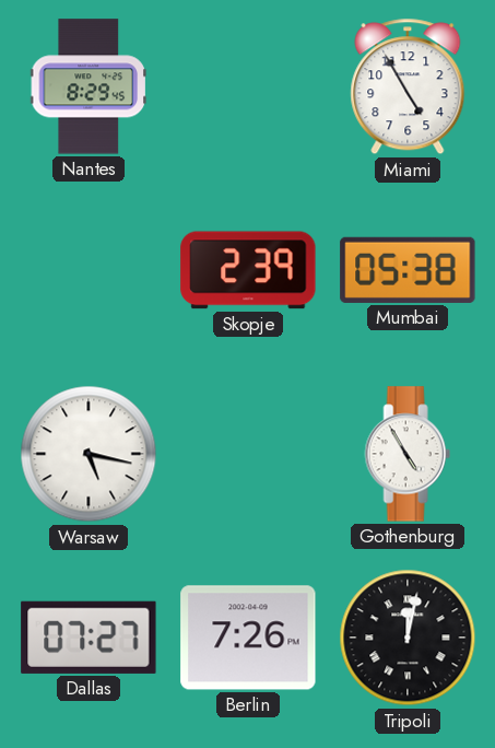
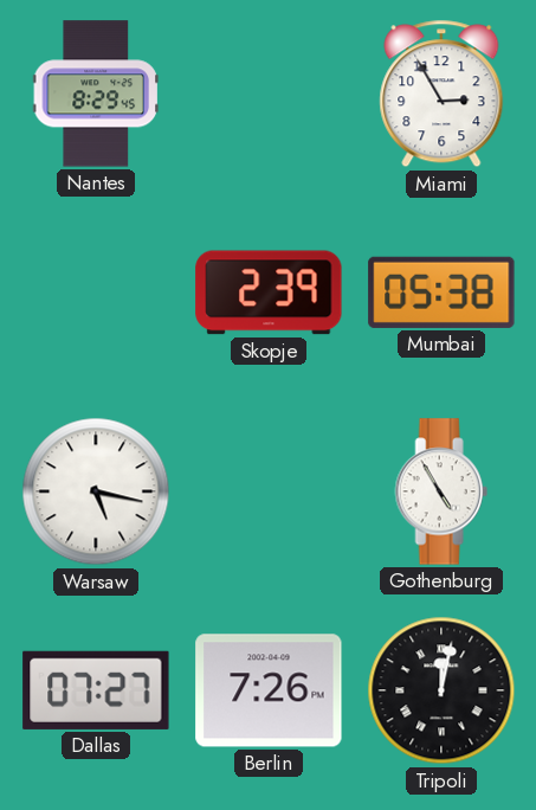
Miami: 4:55 -> 2:55 (441, 94)
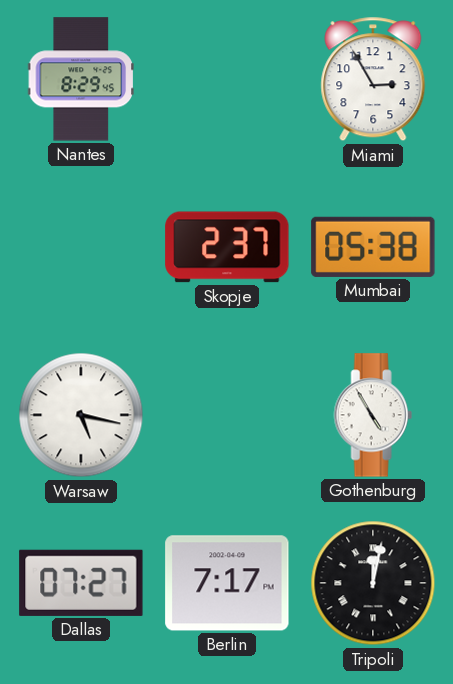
Skopje: 2:39 -> 2:37 (227, 247)
Berlin: 7:26 -> 7:17 (227, 583)
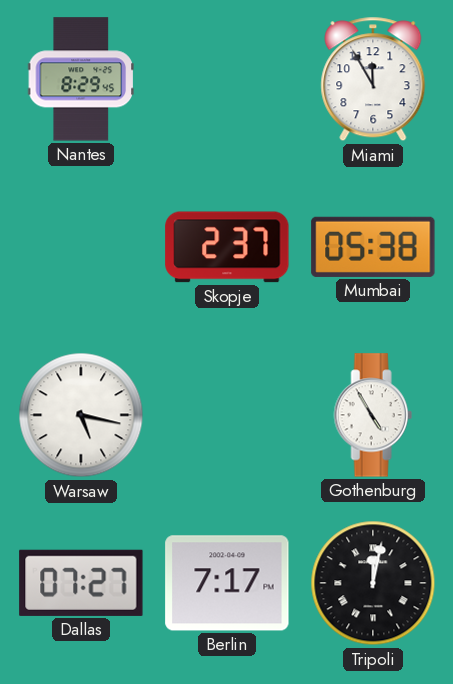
Miami: 2:55 -> 11:55 (373, 79)
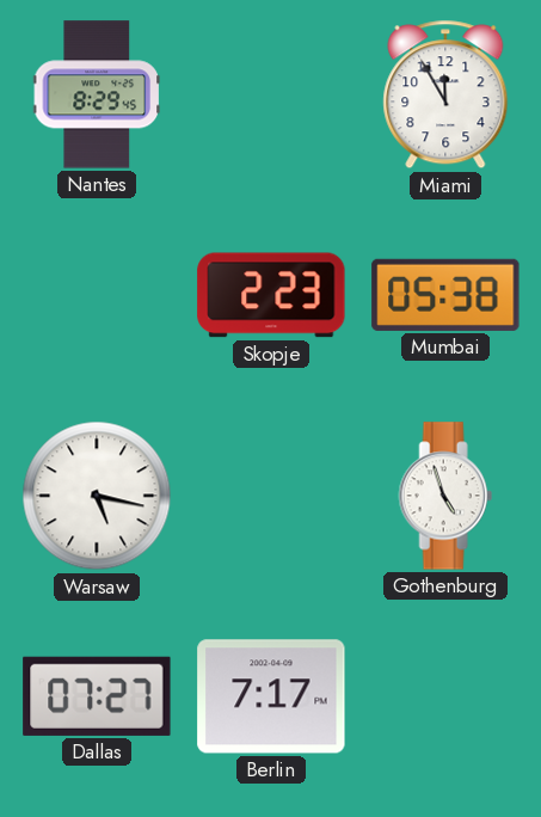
Skopje: 2:37 -> 2:23 (271, 295)
Gothenburg: 4:55 -> 4:57 (445, 496)
Tripoli: 12:02 -> none (373, 583)
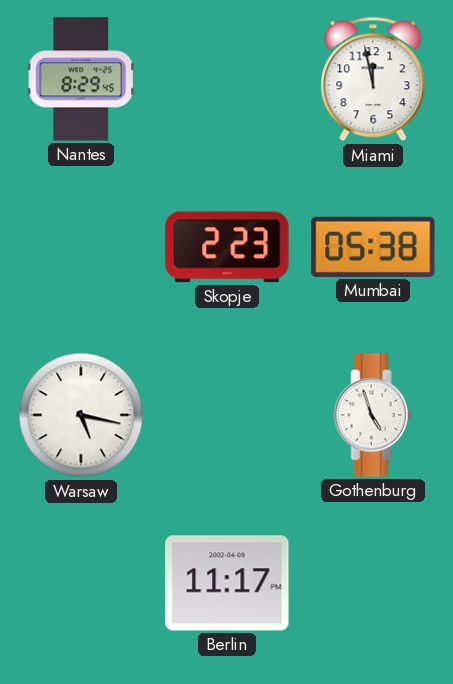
Miami: 11:55 -> 11:58 (373, 79)
Dallas: 07:27 -> none (97, 696)
Berlin: 7:17 -> 11:17 (227, 583)
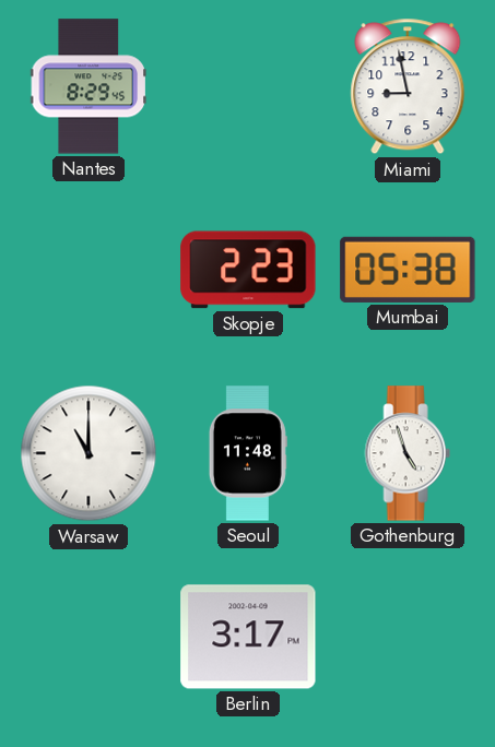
Miami: 11:58 -> 8:58 (408, 86)
Warsaw: 5:17 -> 11:00 (89, 453)
Seoul: none -> 11:48 (248, 453)
Berlin: 11:17 -> 3:17 (248, 637)
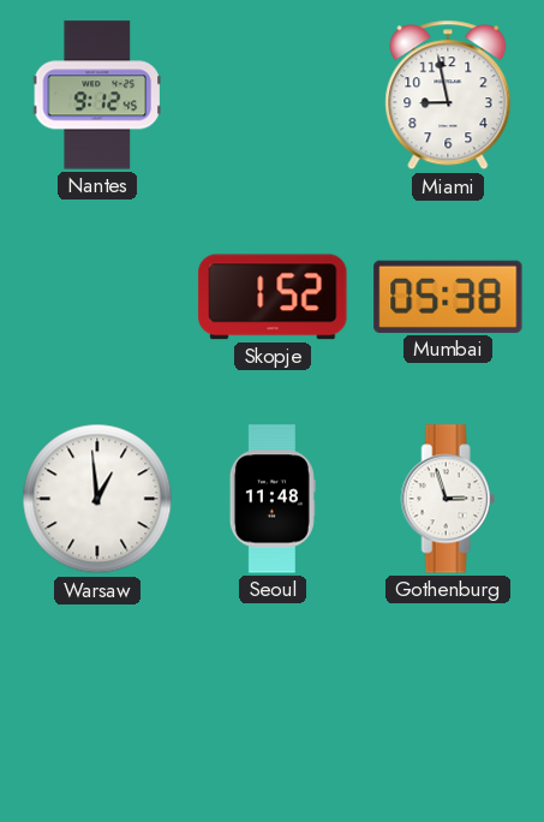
Nantes: 8:29 -> 9:12 (97, 95)
Skopje: 2:23 -> 1:52 (273, 297)
Warsaw: 11:00 -> 12:59 (97, 499)
Gothenburg: 4:57 -> 2:57 (448, 499)
Berlin: 3:17 -> none (248, 637)
